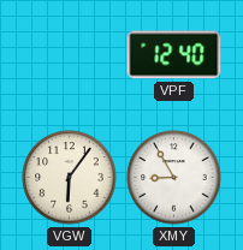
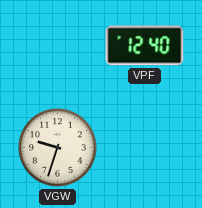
VGW: 6:06 -> 9:33 (58, 148)
XMY: 8:55 -> none (174, 178)
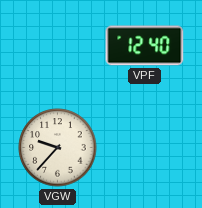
VGW: 9:33 -> 9:37 (58, 148)
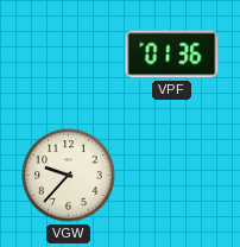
VPF: 12:40 -> 01:36 (172, 55)
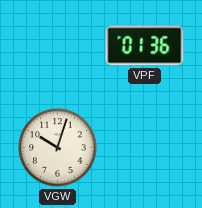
VGW: 9:37 -> 10:03 (58, 148)
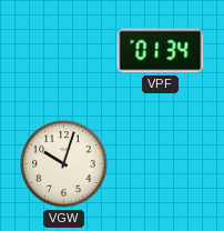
VPF: 01:36 -> 01:34 (161, 51)
